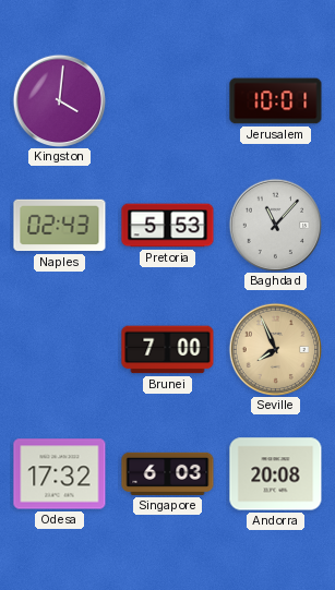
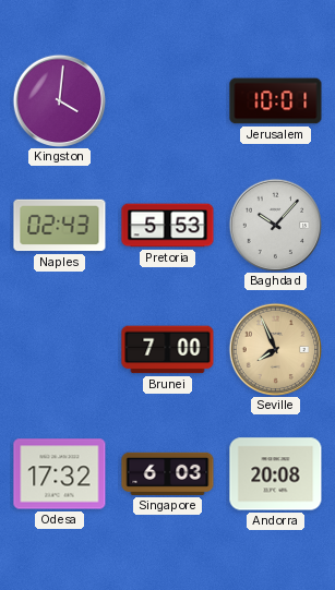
Baghdad: 11:07 -> 10:07 (275, 225)
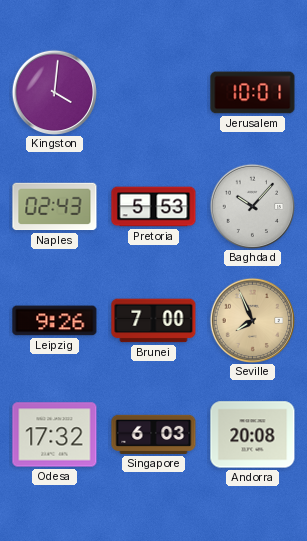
Leipzig: none -> 9:26 (55, 321)
